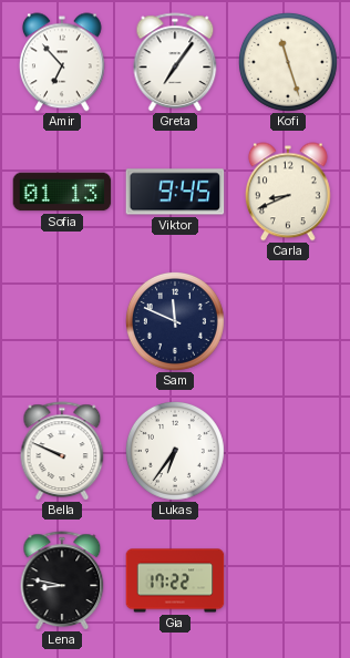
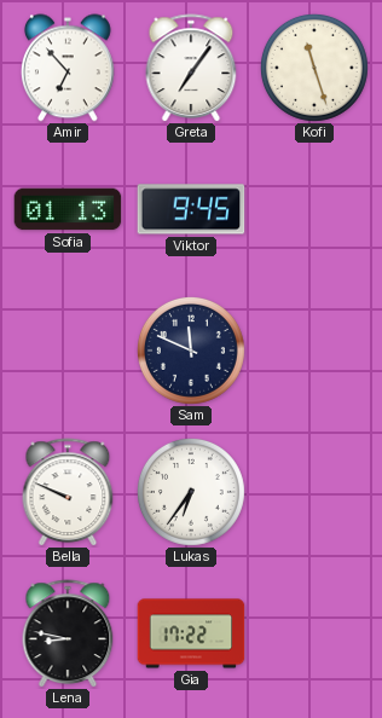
Carla: 8:41 -> none (288, 192)
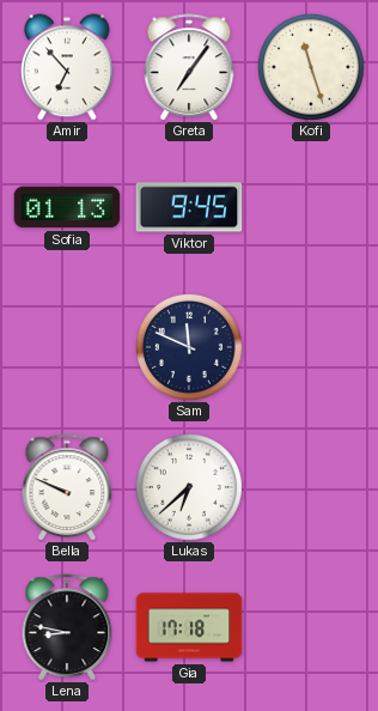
Lukas: 6:36 -> 6:38 (189, 487)
Gia: 17:22 -> 17:18 (189, 627)
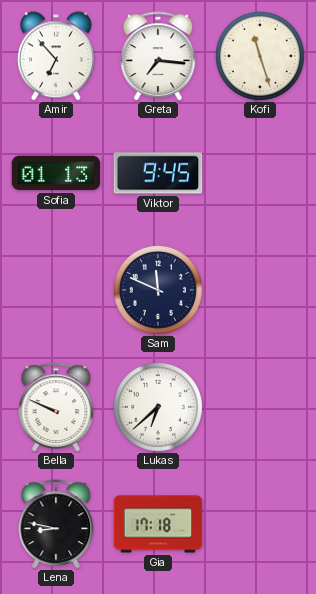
Greta: 7:06 -> 7:16 (158, 56)
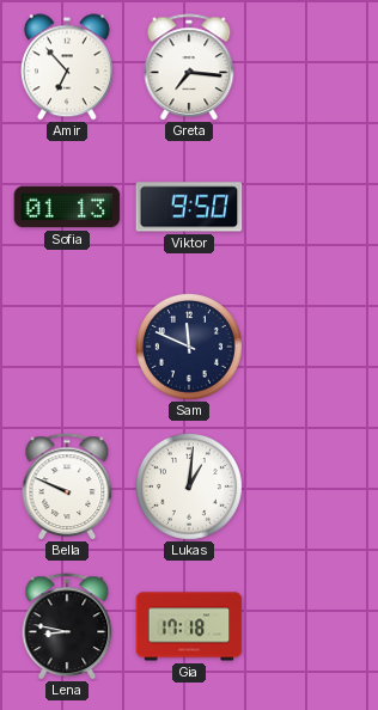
Kofi: 11:27 -> none (260, 56)
Viktor: 9:45 -> 9:50 (189, 207)
Lukas: 6:38 -> 1:01 (189, 486)
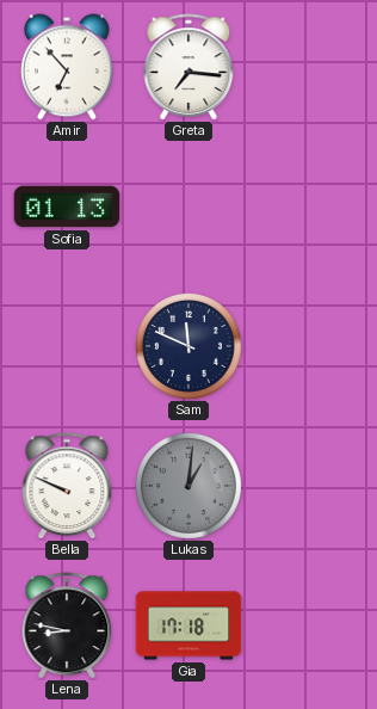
Viktor: 9:50 -> none (189, 207)
Lukas dial: white -> grey (188, 486)
